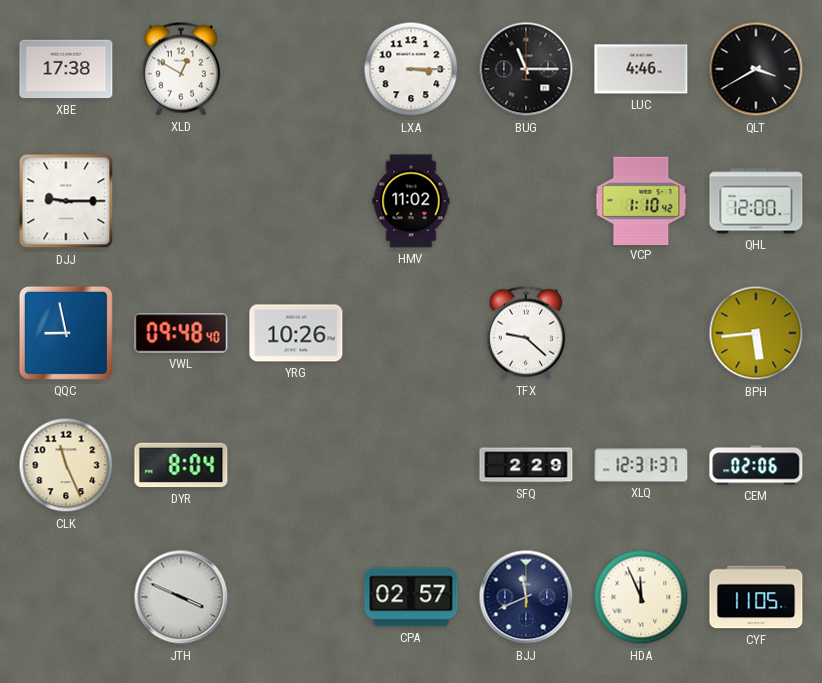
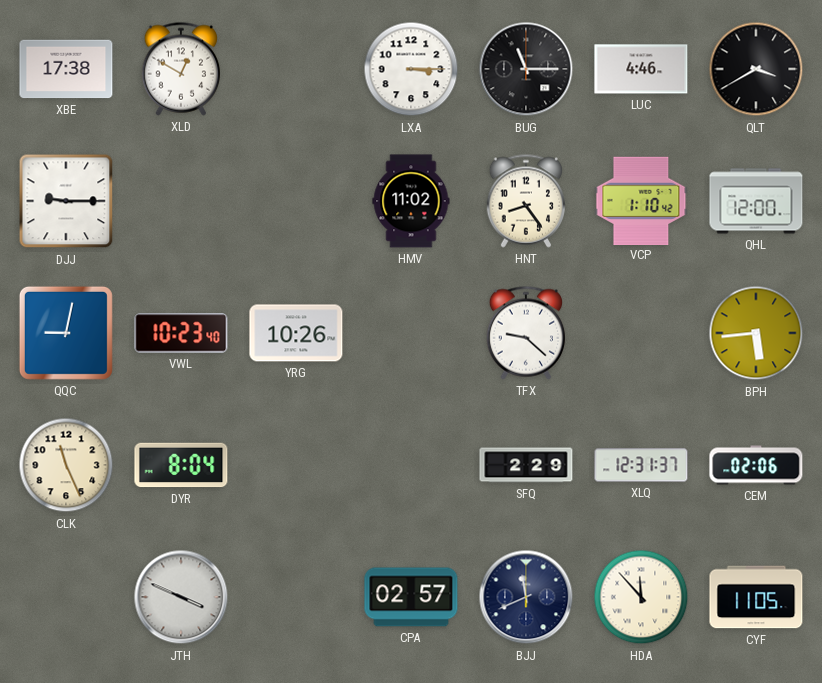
HNT: none -> 8:24 (525, 201)
QQC: 8:58 -> 9:02 (66, 333)
VWL: 09:48 -> 10:23 (181, 333)
HDA: 11:56 -> 11:53 (641, 597)
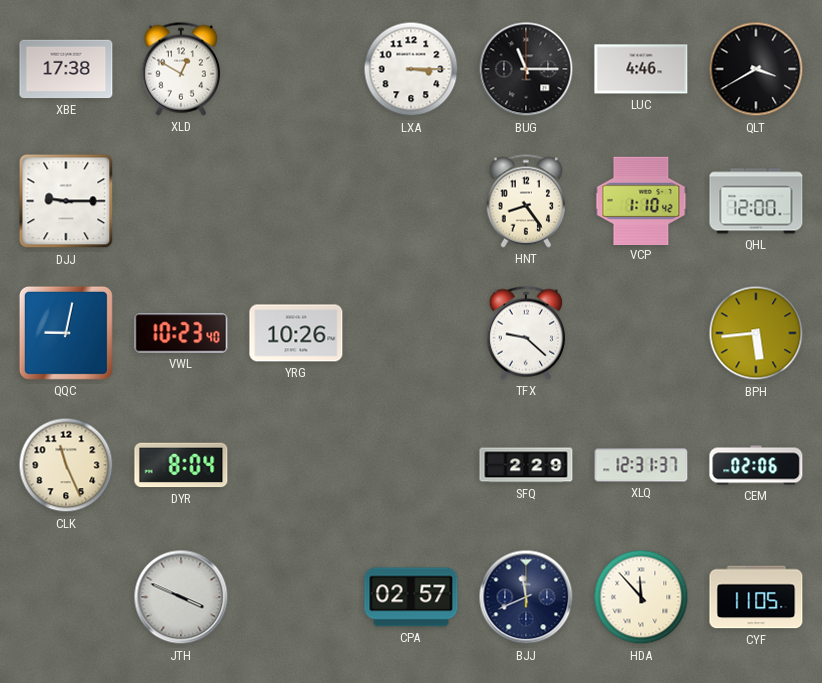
HMV: 11:02 -> none (411, 201)
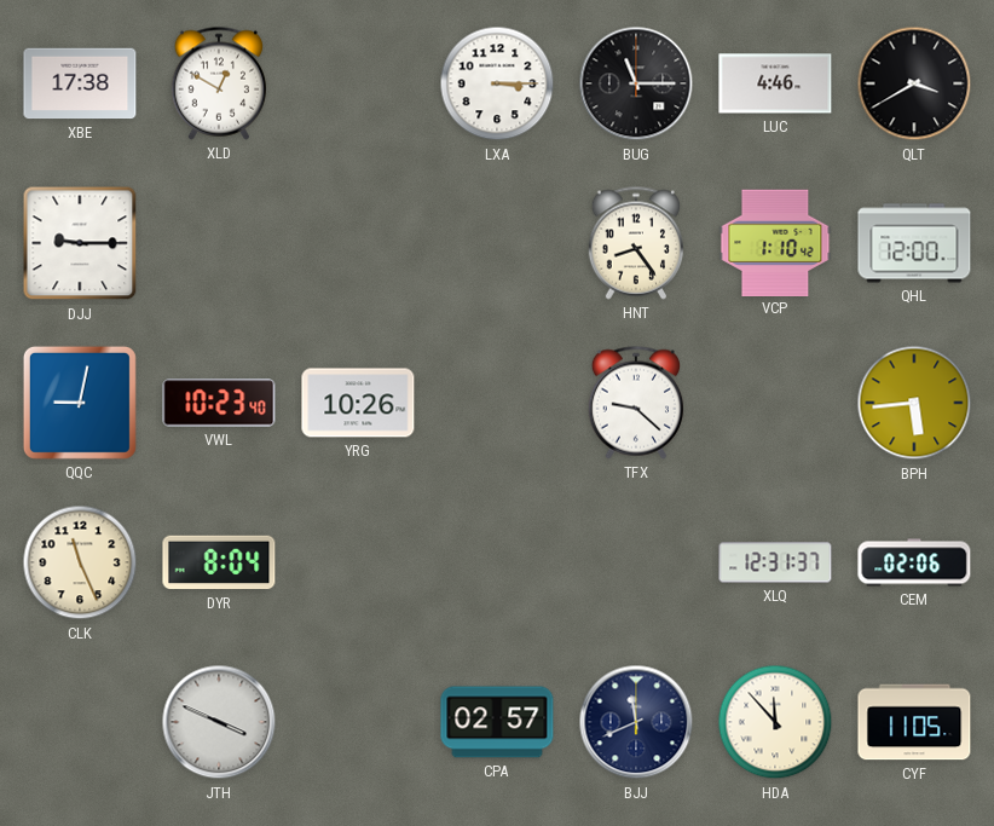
SFQ: 2:29 -> none (526, 465)
